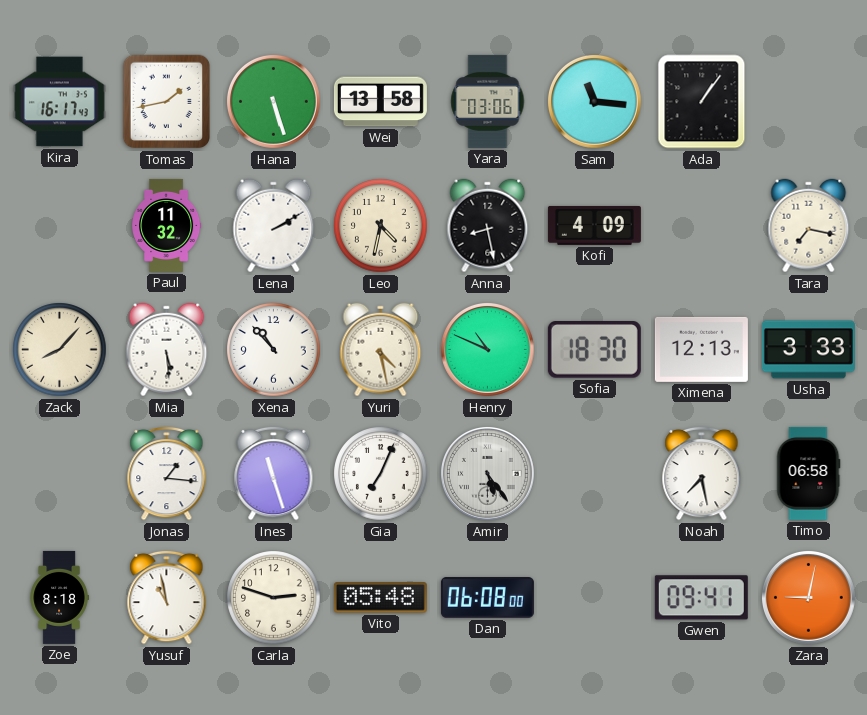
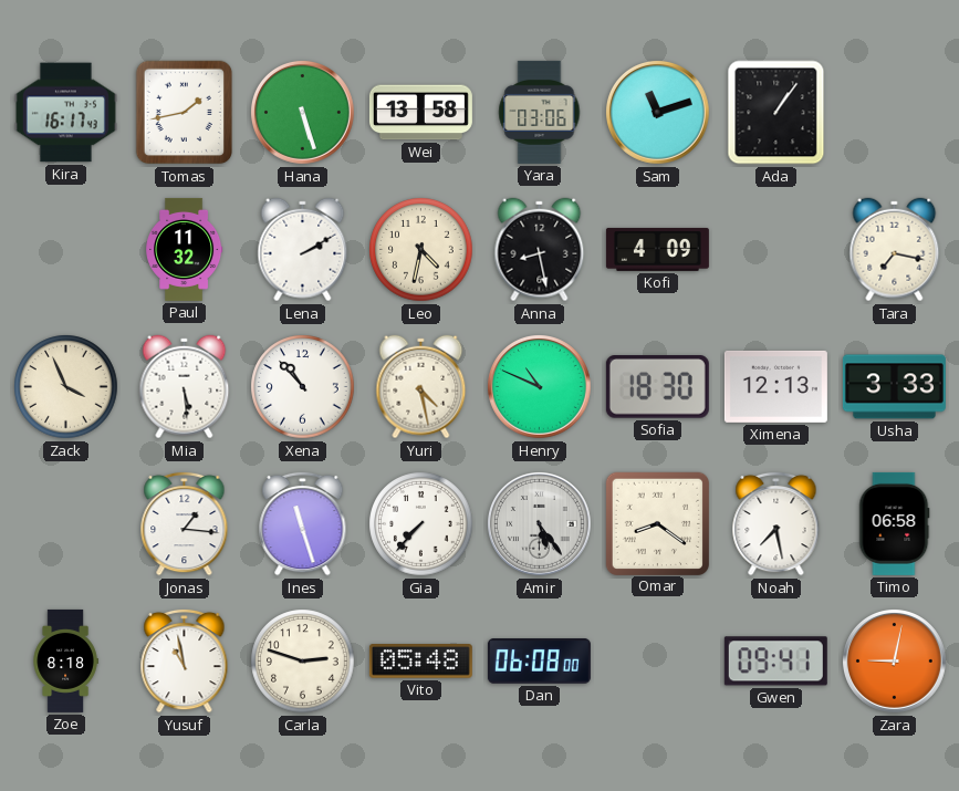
Sam: 11:16 -> 11:12 (658, 113)
Zack: 8:07 -> 3:56 (66, 387)
Gia: 7:04 -> 7:37 (421, 524)
Omar: none -> 8:21 (657, 523)
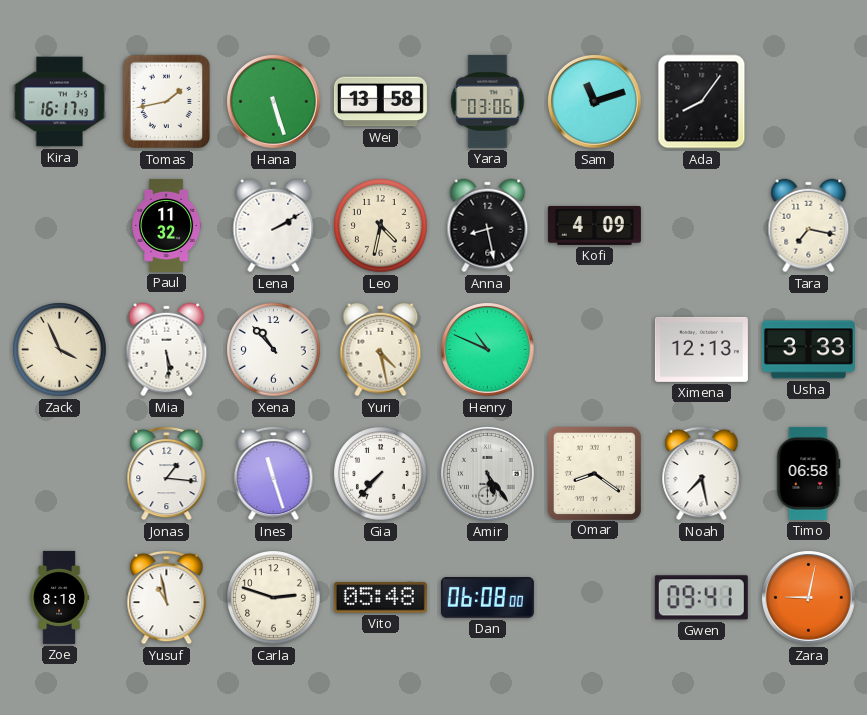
Ada: 1:06 -> 8:06 (702, 102)
Sofia: 18:30 -> none (657, 387)
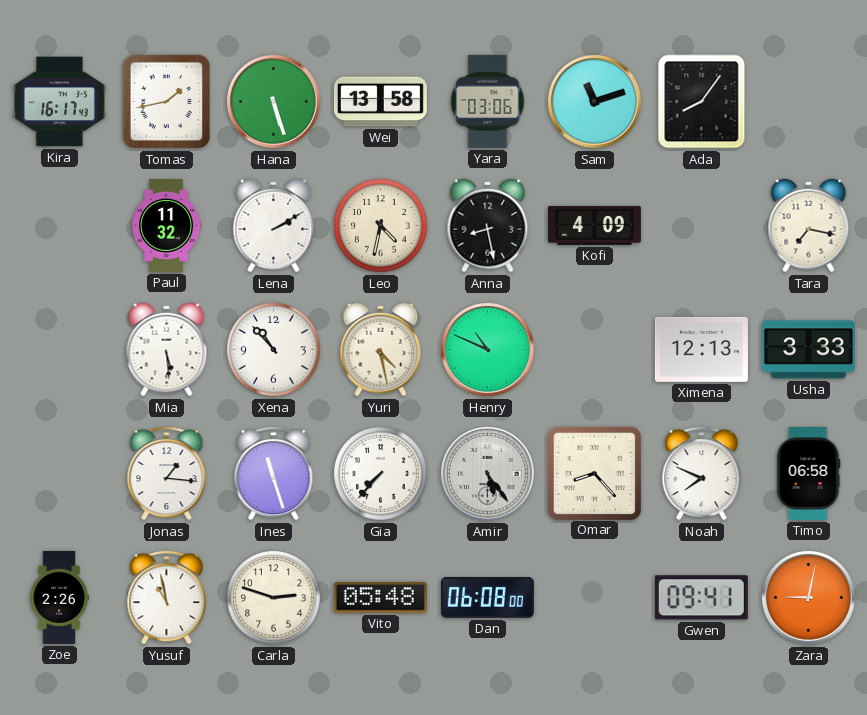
Zack: 3:56 -> none (60, 350)
Omar: 8:21 -> 8:23 (594, 473)
Noah: 7:28 -> 7:49 (702, 473)
Zoe: 8:18 -> 2:26 (59, 597)
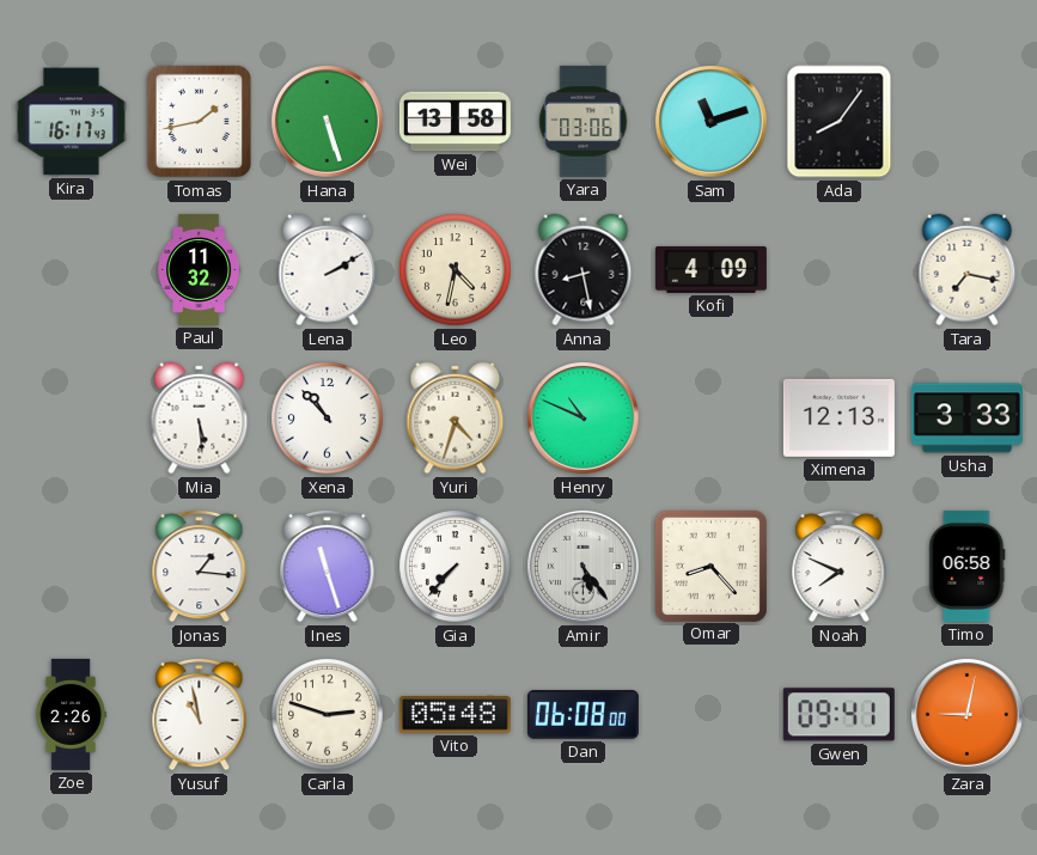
Yuri: 4:28 -> 4:33 (456, 419)
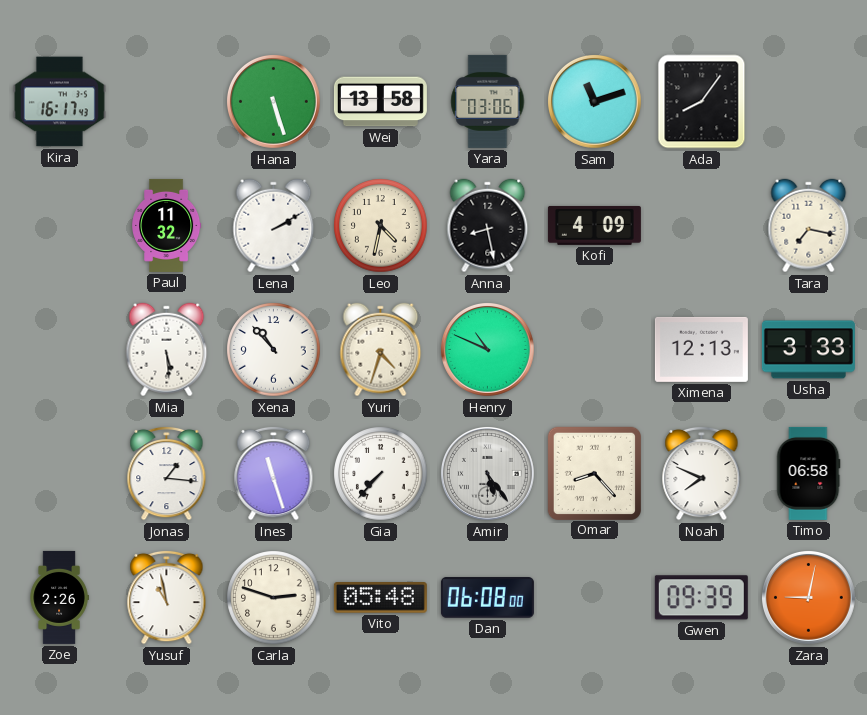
Tomas: 1:43 -> none (199, 122)
Gwen: 09:41 -> 09:39 (701, 598)
